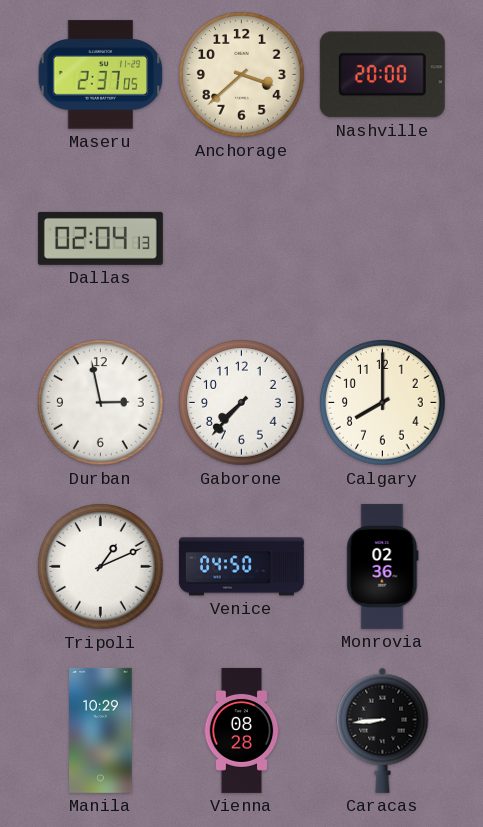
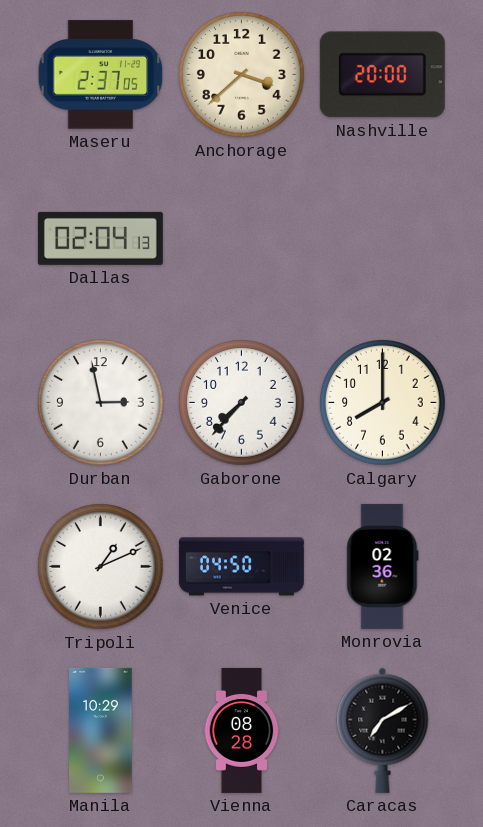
Caracas: 8:44 -> 7:10 (383, 730)
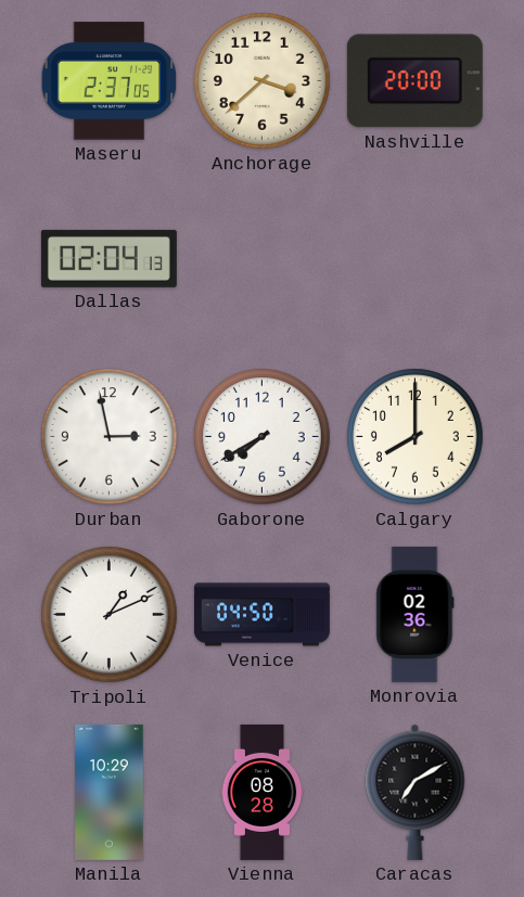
Gaborone: 7:37 -> 7:40 (263, 437)
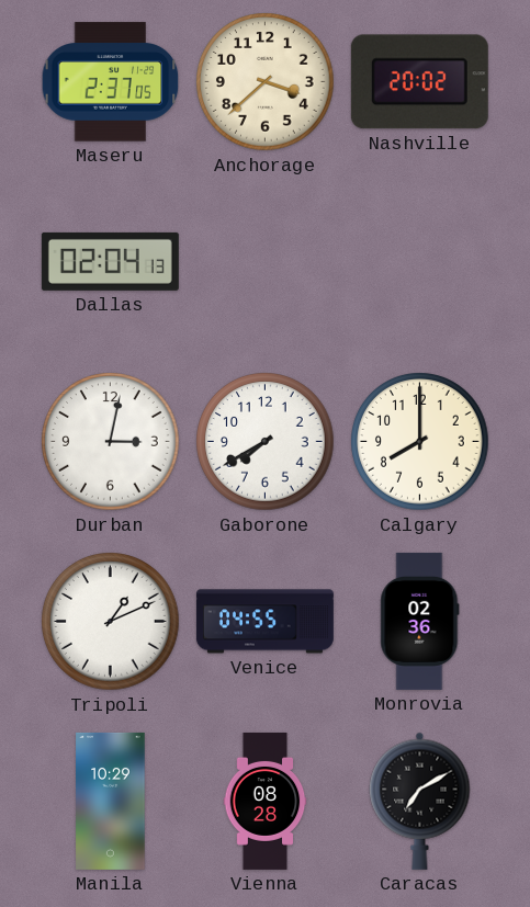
Nashville: 20:00 -> 20:02 (419, 82)
Durban: 2:58 -> 3:02 (111, 442)
Venice: 04:50 -> 04:55 (264, 622)
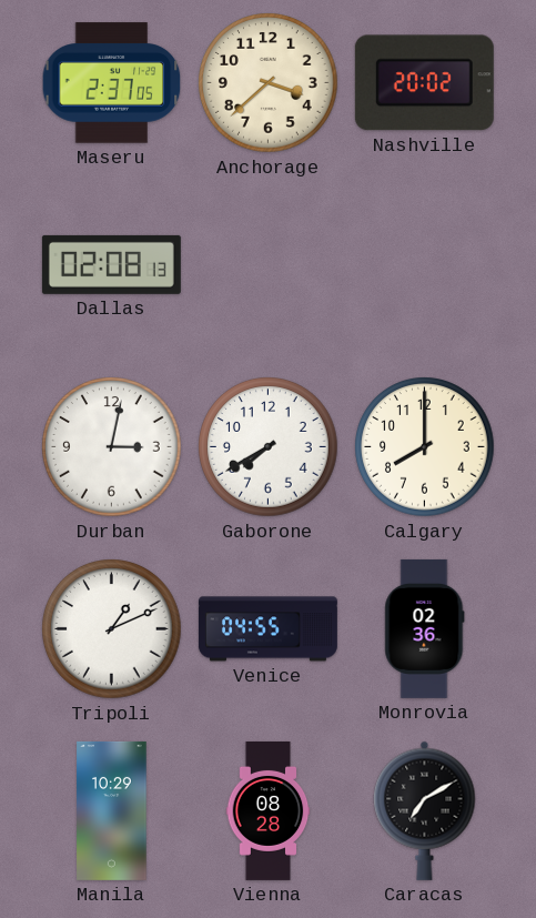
Dallas: 02:04 -> 02:08 (111, 264)
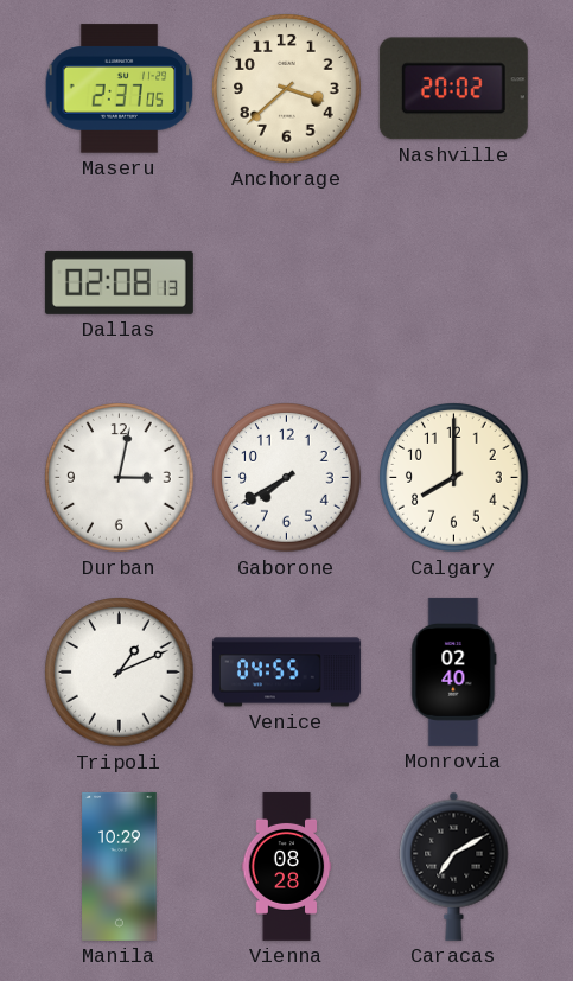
Monrovia: 02:36 -> 02:40 (454, 671)
